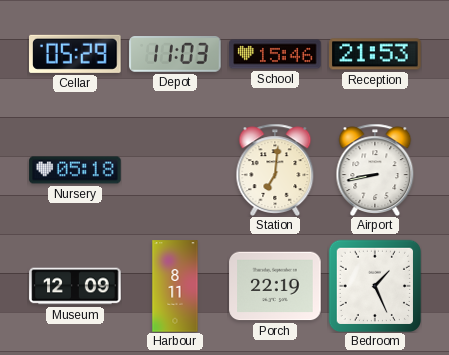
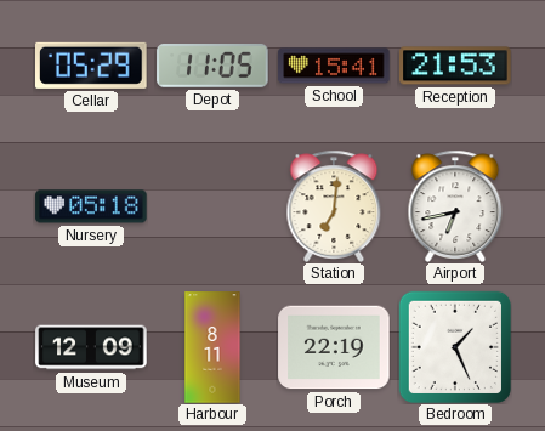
Depot: 11:03 -> 11:05 (212, 67)
School: 15:46 -> 15:41 (334, 66)
Airport: 8:43 -> 6:43 (455, 205)
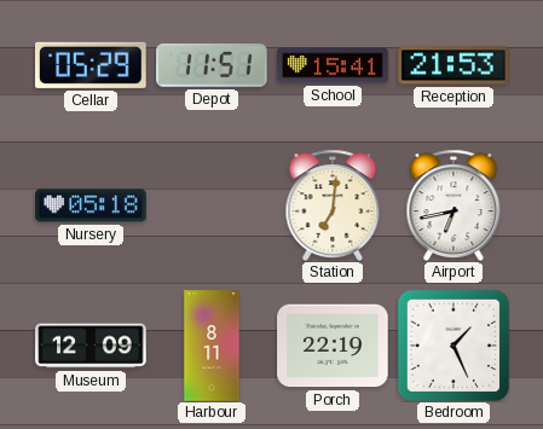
Depot: 11:05 -> 11:51 (212, 66)
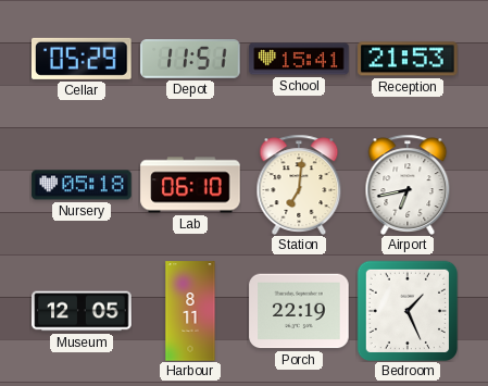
Lab: none -> 06:10 (190, 185)
Museum: 12:09 -> 12:05 (82, 311)
